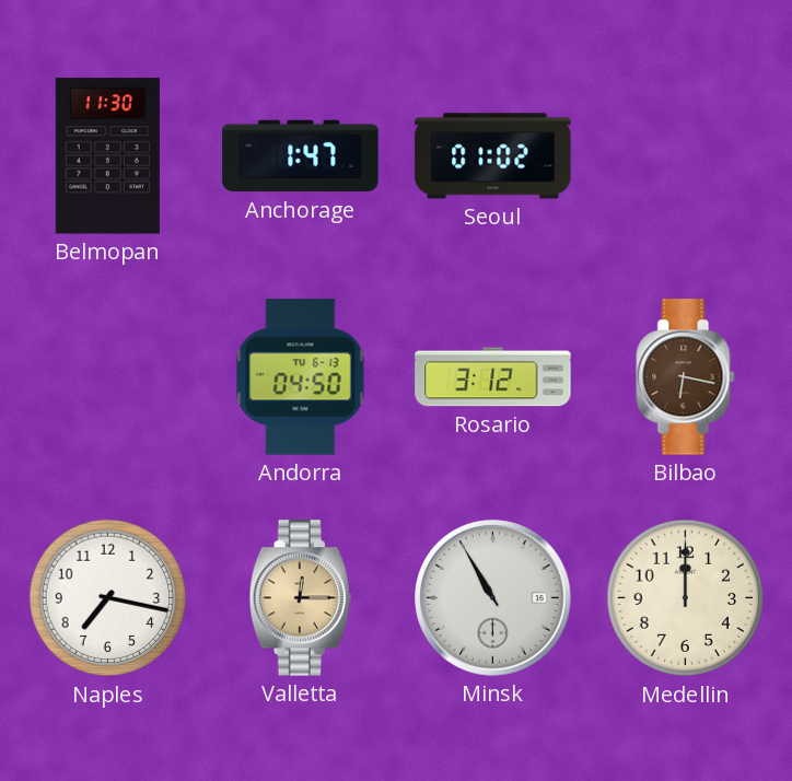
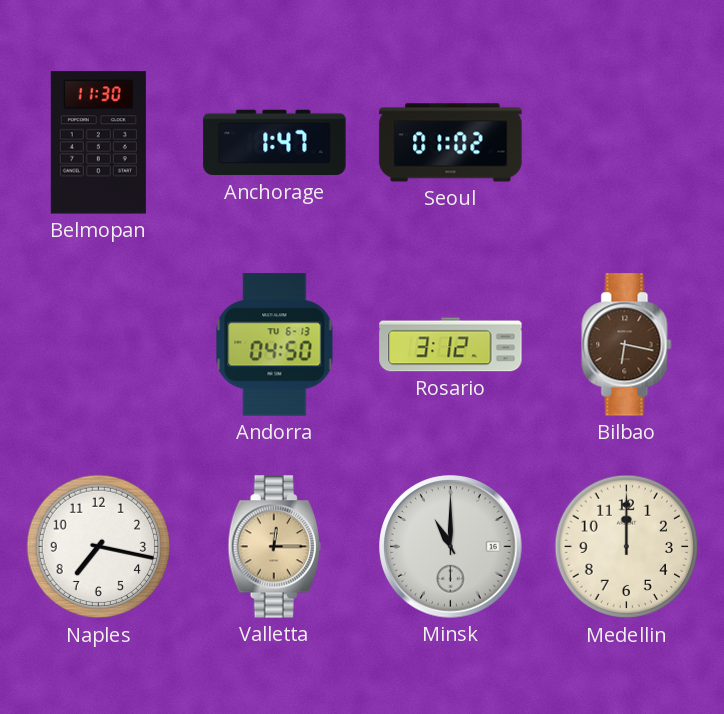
Minsk: 10:55 -> 11:00 (451, 547)
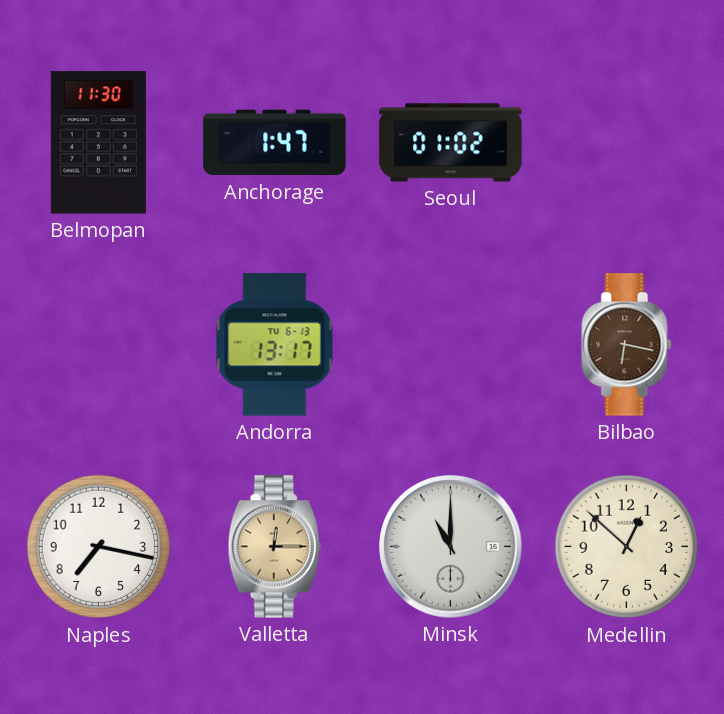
Andorra: 04:50 -> 13:17 (275, 345)
Rosario: 3:12 -> none (451, 345)
Medellin: 12:00 -> 12:52 (627, 547)
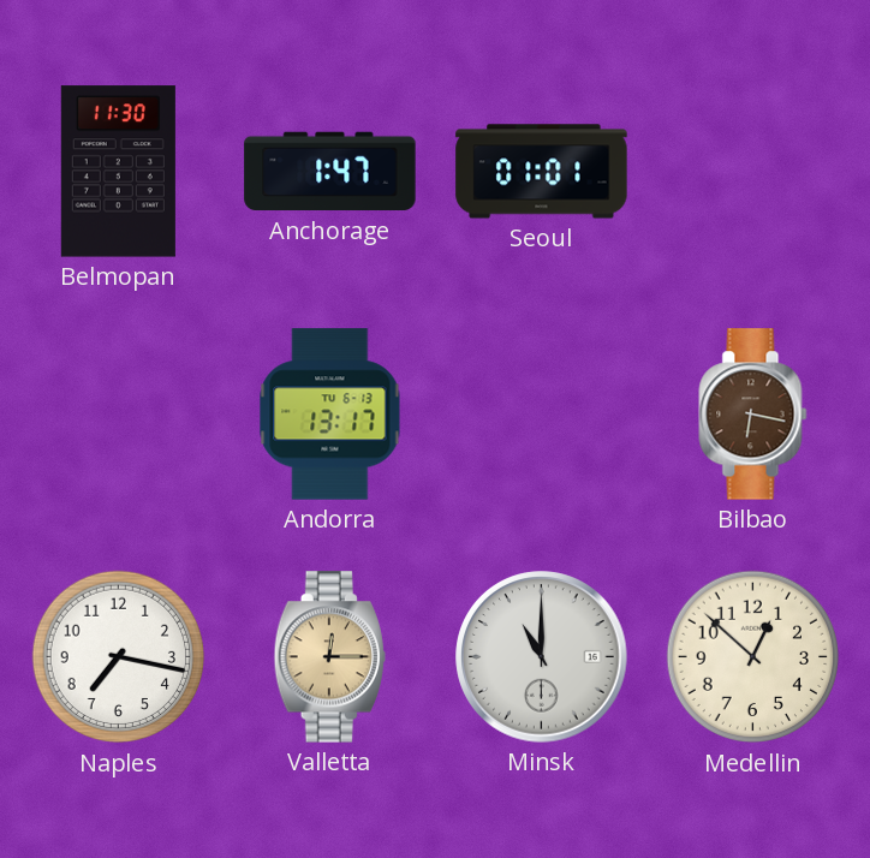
Seoul: 01:02 -> 01:01 (542, 172)
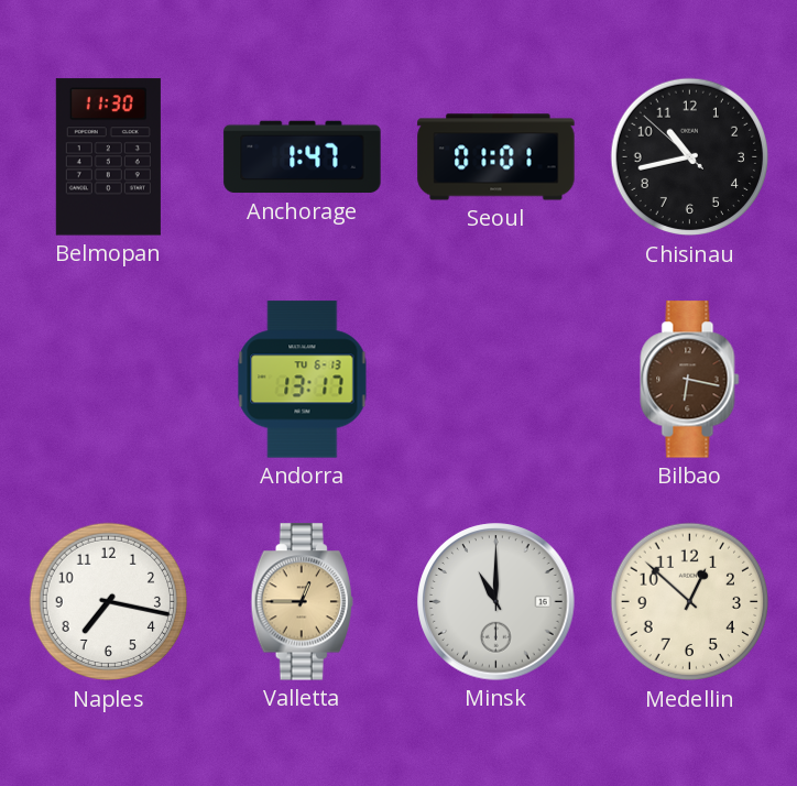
Chisinau: none -> 10:42 (690, 157)
Valletta: 12:15 -> 12:45 (302, 602)
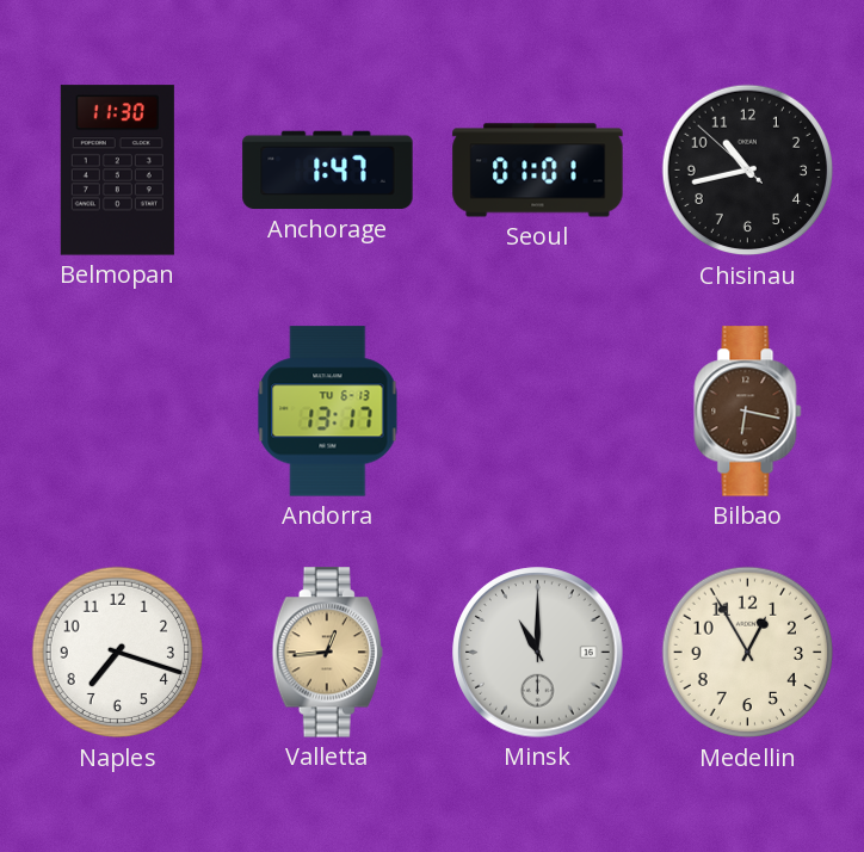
Naples: 7:17 -> 7:18 (118, 653)
Valletta: 12:45 -> 12:44 (327, 653)
Medellin: 12:52 -> 12:55 (748, 653)
